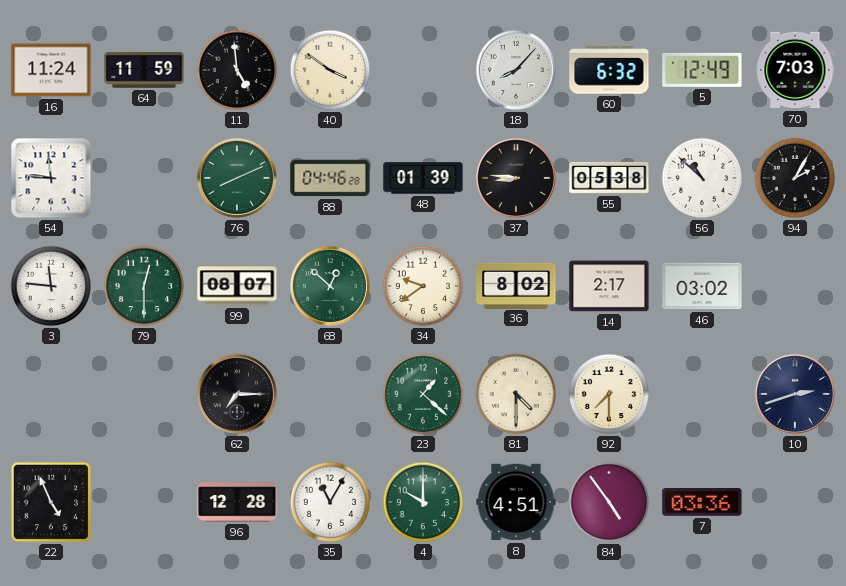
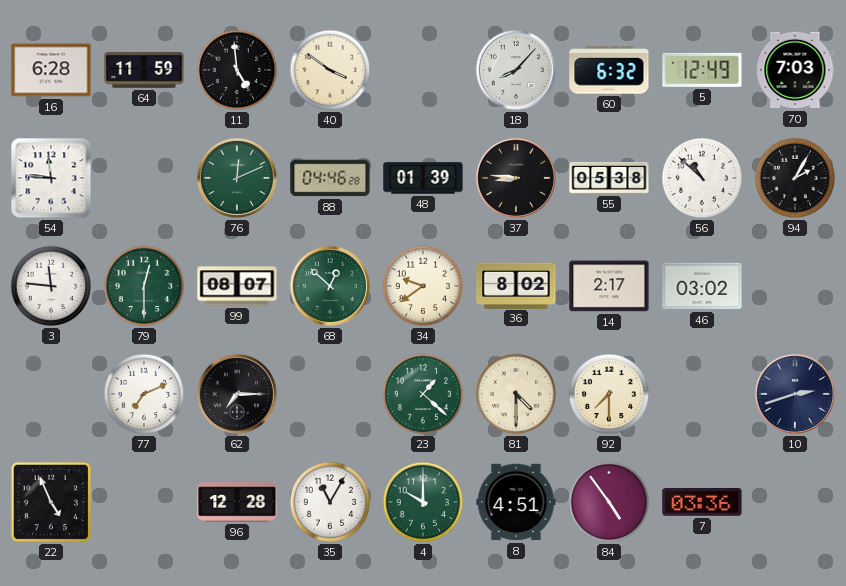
16: 11:24 -> 6:28 (51, 70)
76: 8:11 -> 12:11 (237, 178)
77: none -> 7:11 (144, 394)
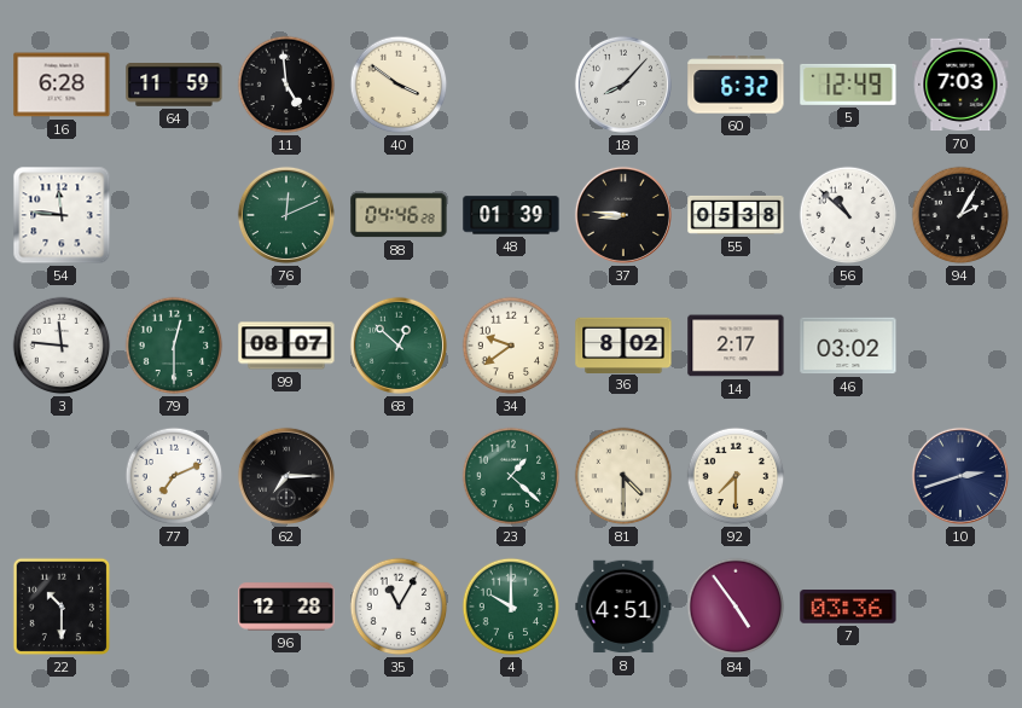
22: 4:56 -> 10:30 (62, 607)
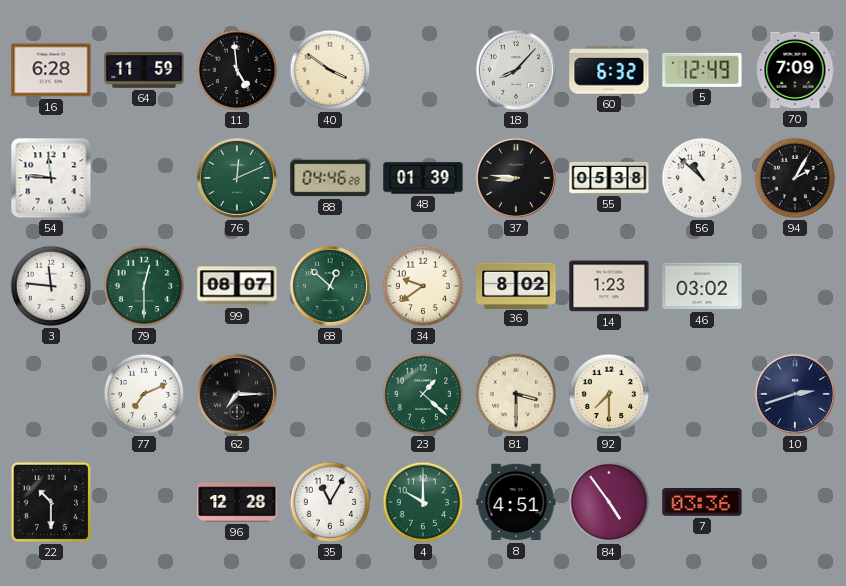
70: 7:03 -> 7:09 (795, 70)
14: 2:17 -> 1:23 (609, 286)
81: 4:30 -> 3:30 (516, 394)
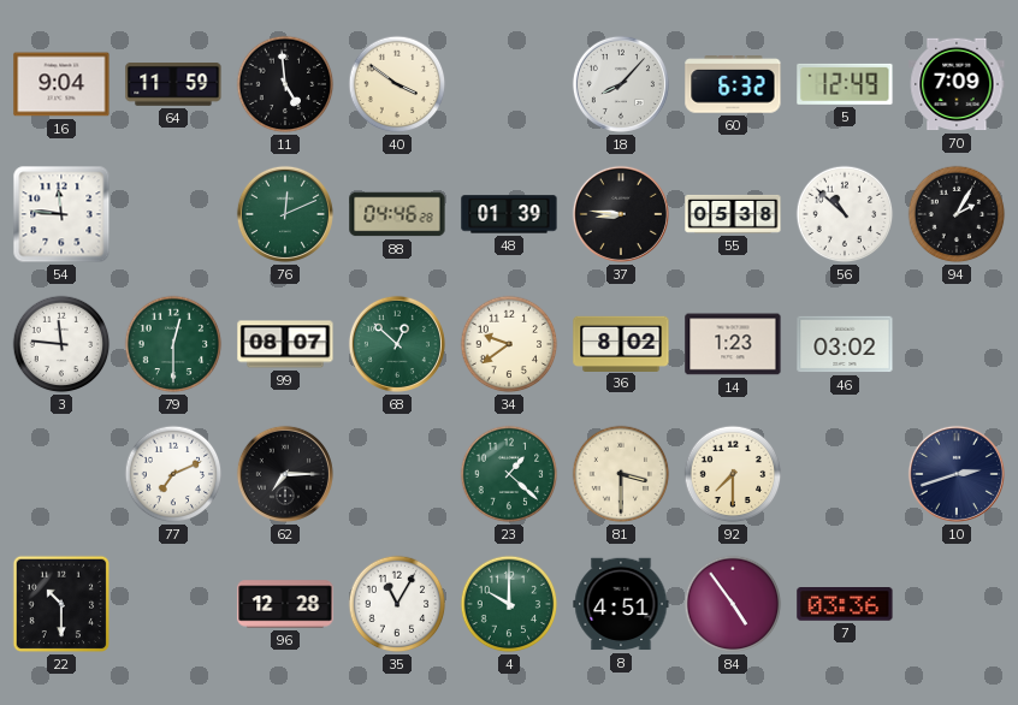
16: 6:28 -> 9:04 (61, 84)
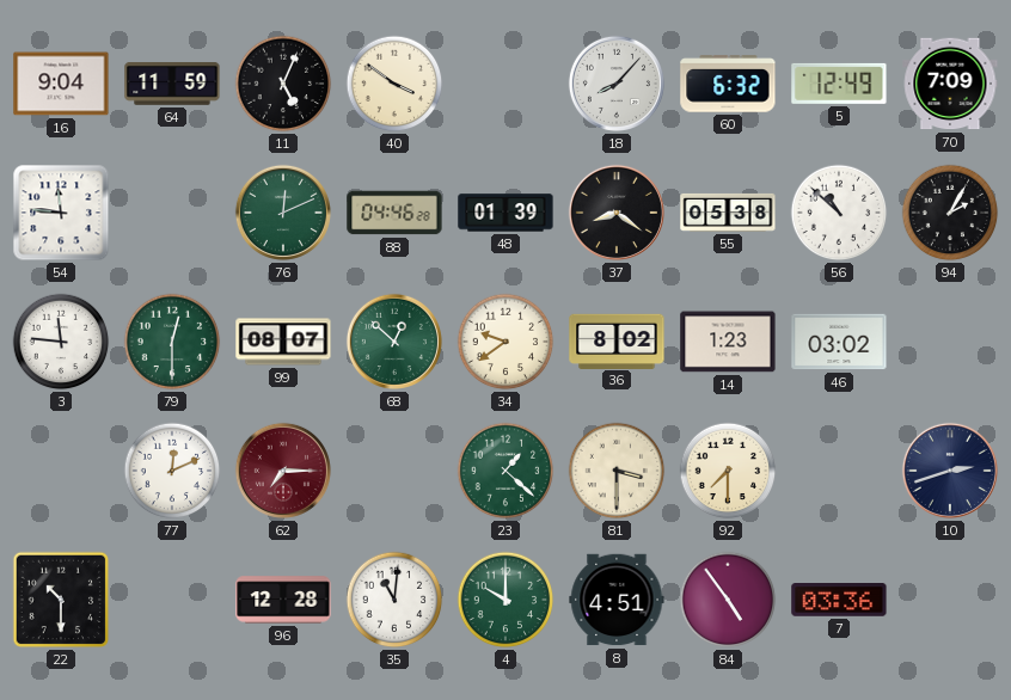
11: 4:59 -> 5:04 (283, 84)
37: 8:46 -> 8:21 (617, 213)
77: 7:11 -> 12:11 (172, 471)
62 dial: black -> burgundy (283, 471)
35: 11:05 -> 11:01 (394, 600)
